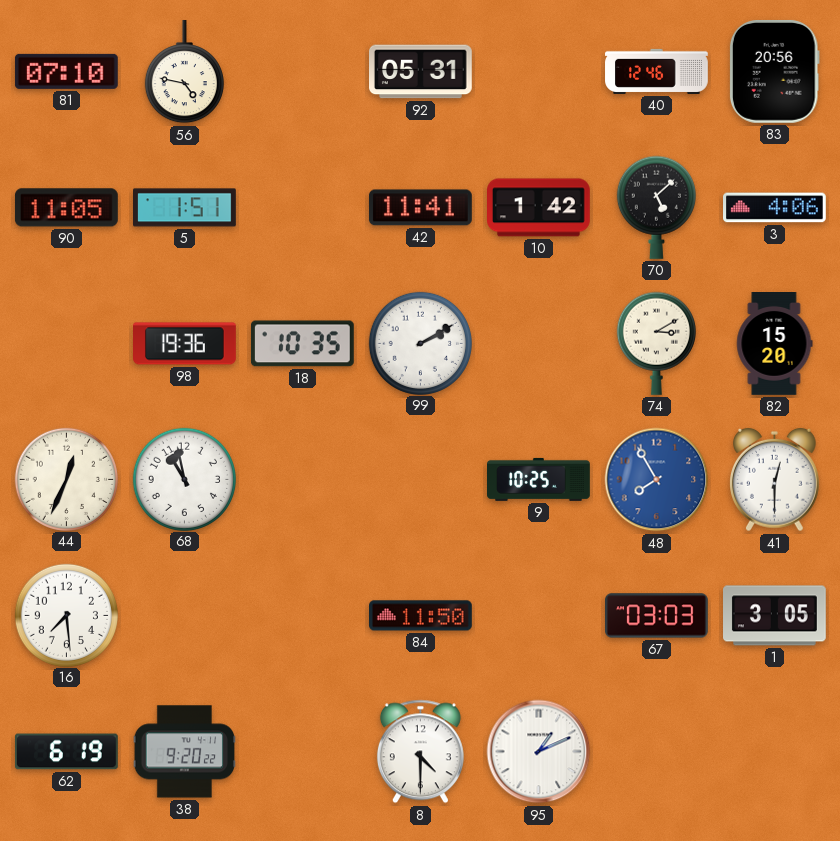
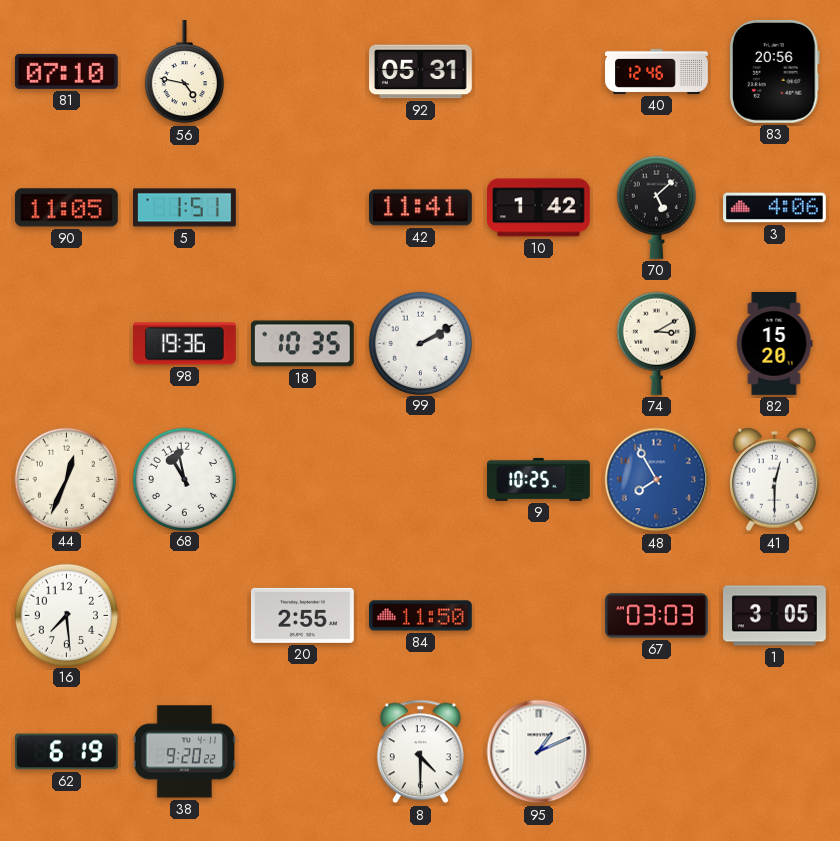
20: none -> 2:55 (302, 615)
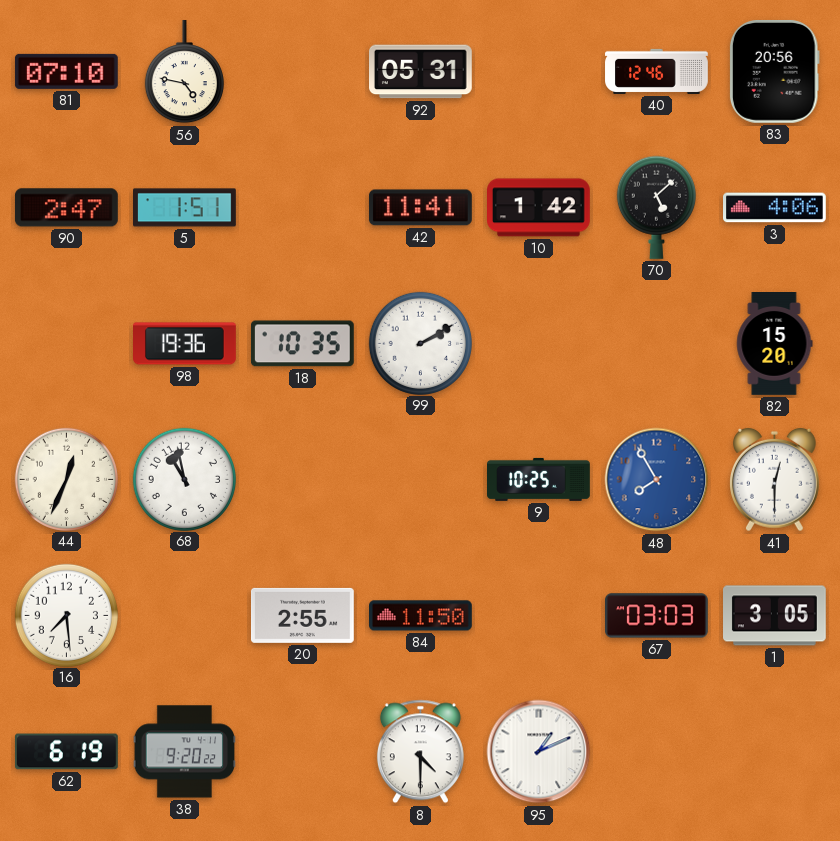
90: 11:05 -> 2:47 (66, 208)
74: 3:10 -> none (656, 343)
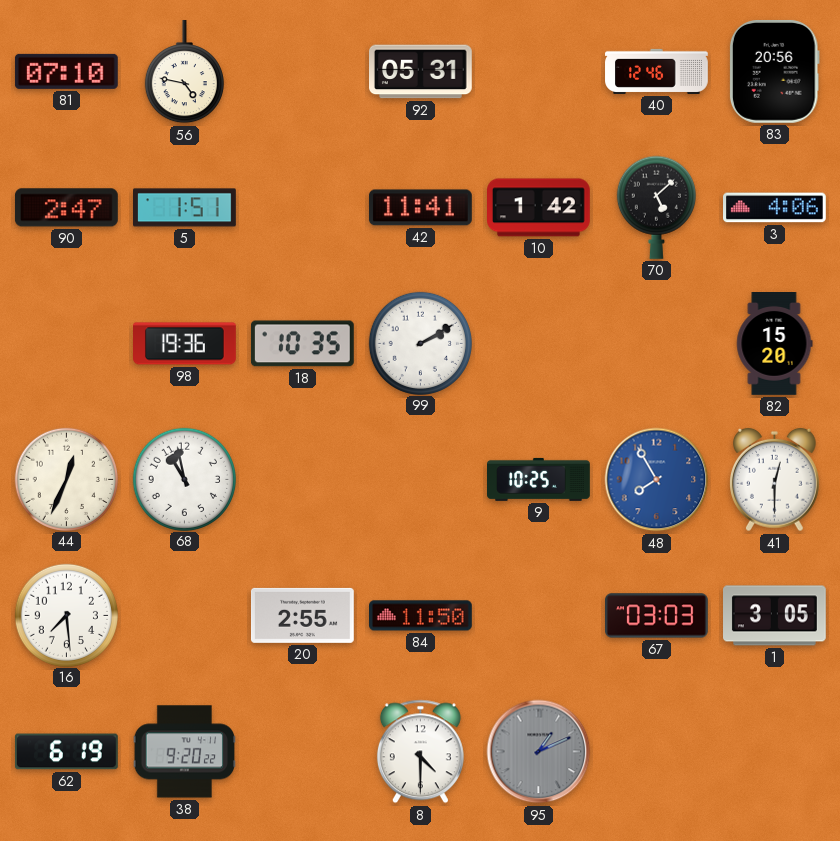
95 dial: white -> grey (539, 752)
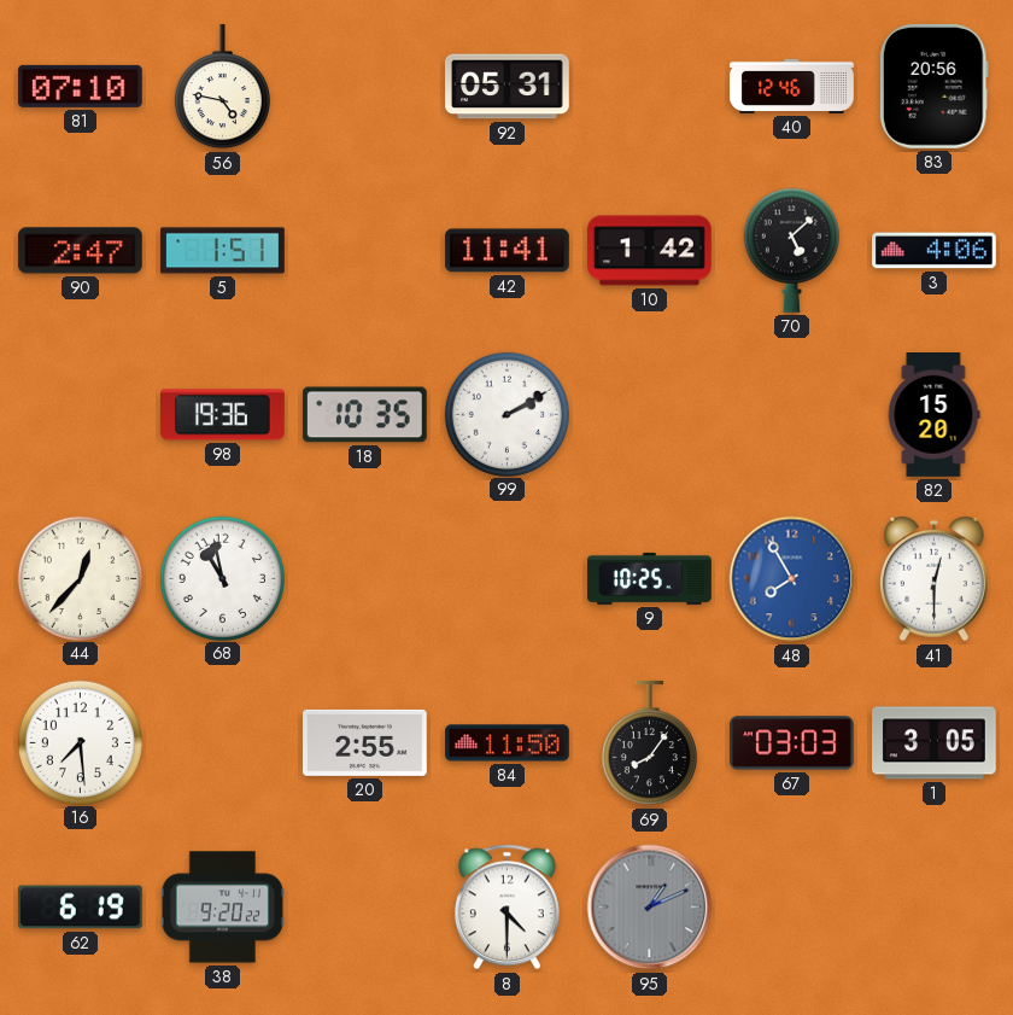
44: 12:34 -> 12:37 (80, 578)
69: none -> 8:06 (649, 745)
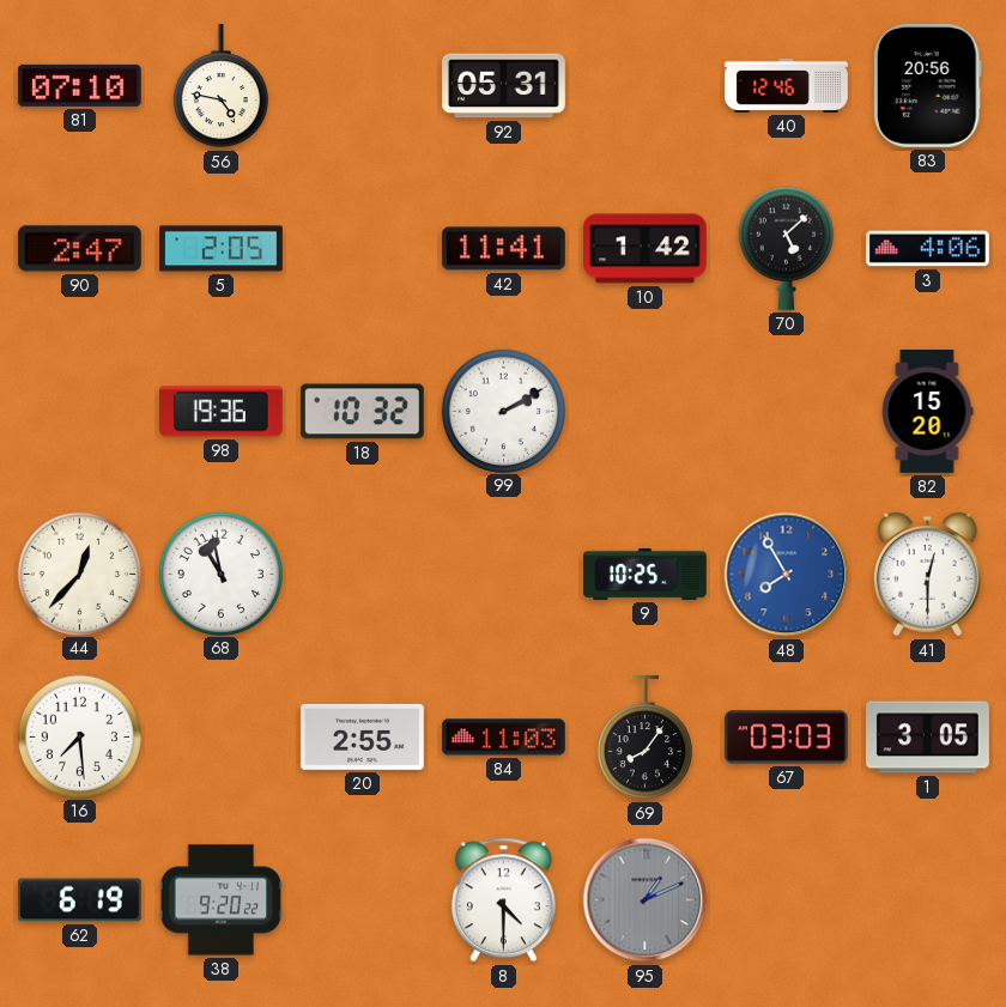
5: 1:51 -> 2:05 (222, 249)
18: 10:35 -> 10:32 (362, 412)
84: 11:50 -> 11:03 (504, 738)
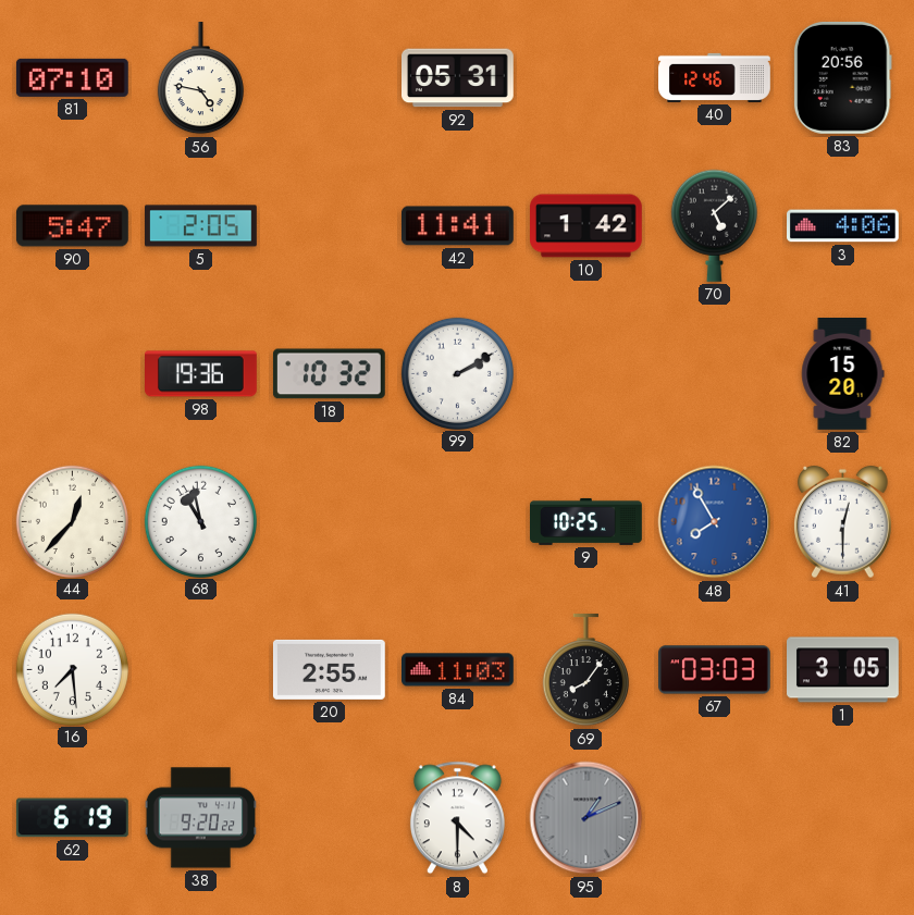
90: 2:47 -> 5:47 (72, 226)
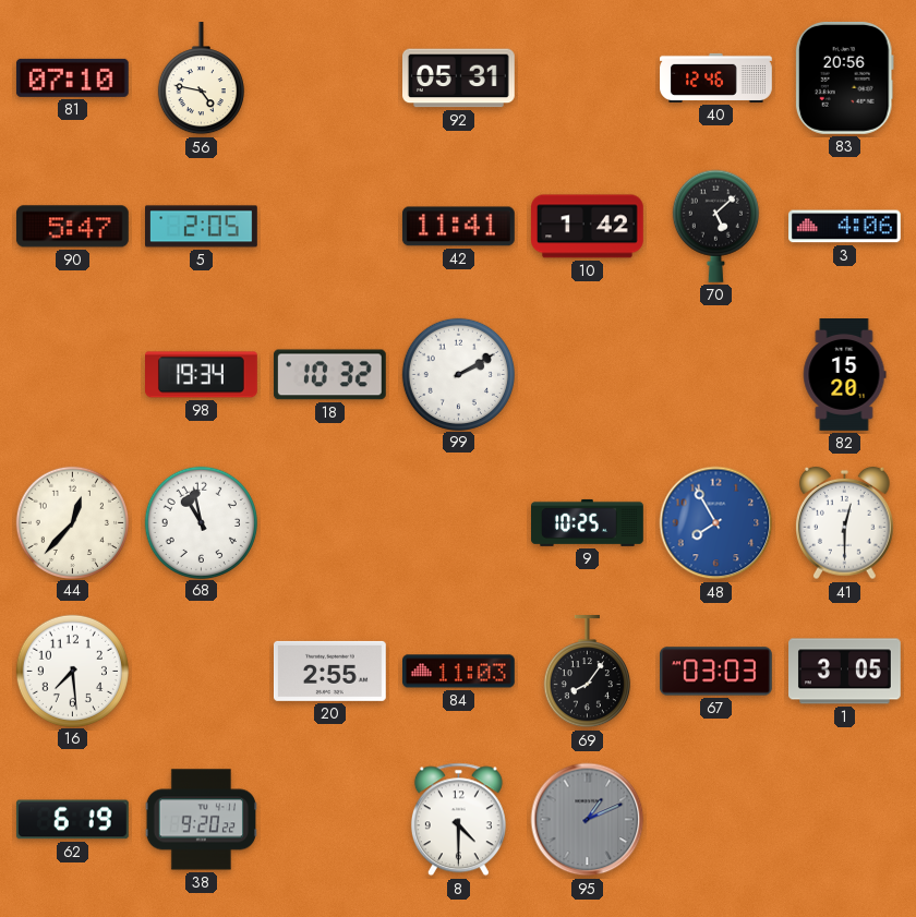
98: 19:36 -> 19:34 (202, 375)
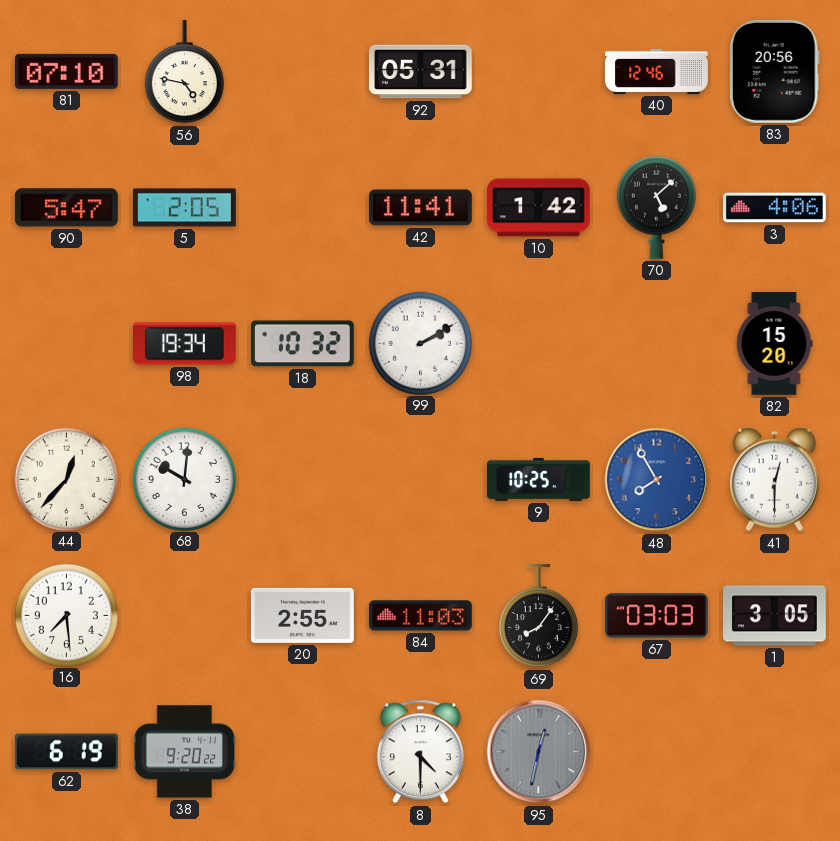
68: 10:58 -> 10:01 (184, 479)
95: 1:11 -> 12:32 (539, 752)
